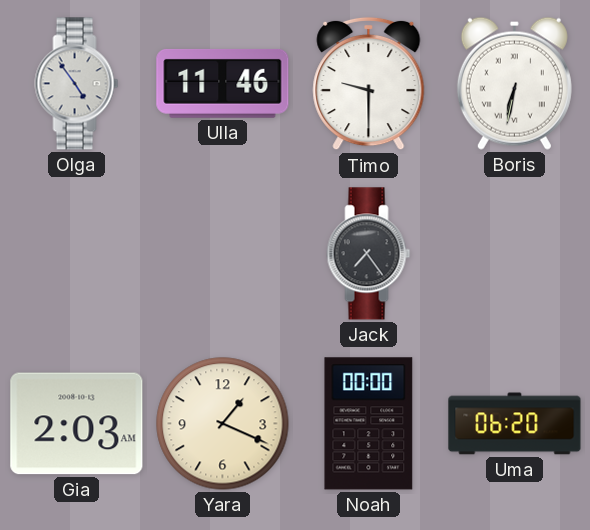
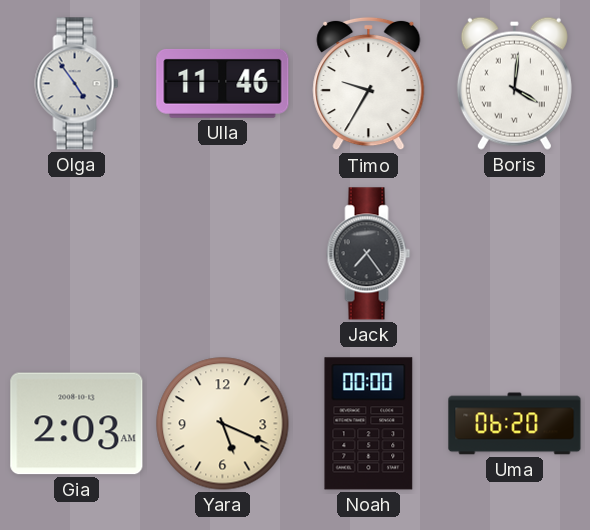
Timo: 9:30 -> 9:35 (369, 84)
Boris: 6:32 -> 4:01 (514, 83)
Yara: 1:19 -> 5:19 (223, 424)
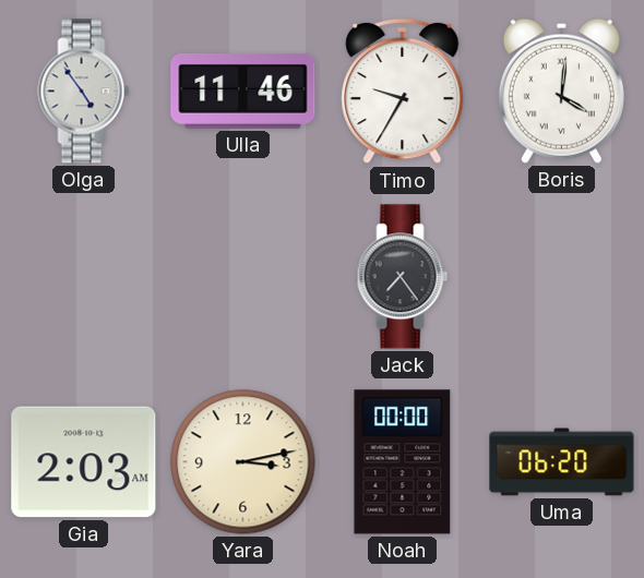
Yara: 5:19 -> 3:13 (243, 462)
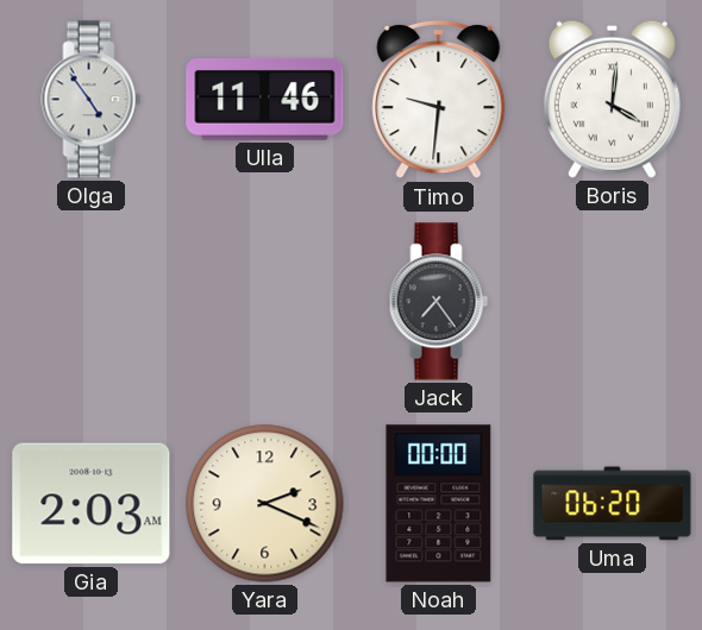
Timo: 9:35 -> 9:31 (439, 100)
Yara: 3:13 -> 2:19 (265, 504)
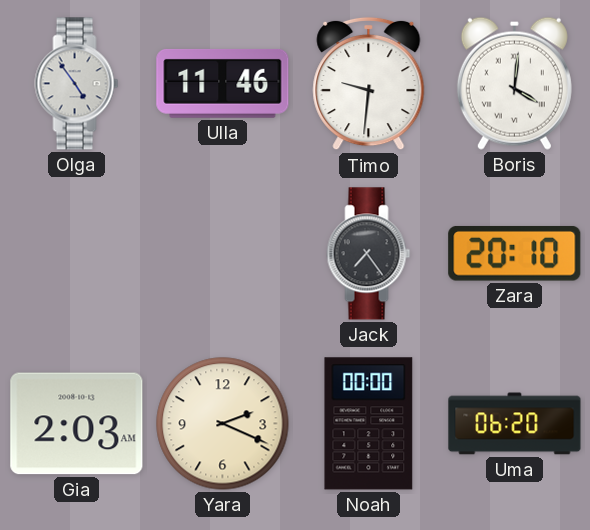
Zara: none -> 20:10 (515, 253)
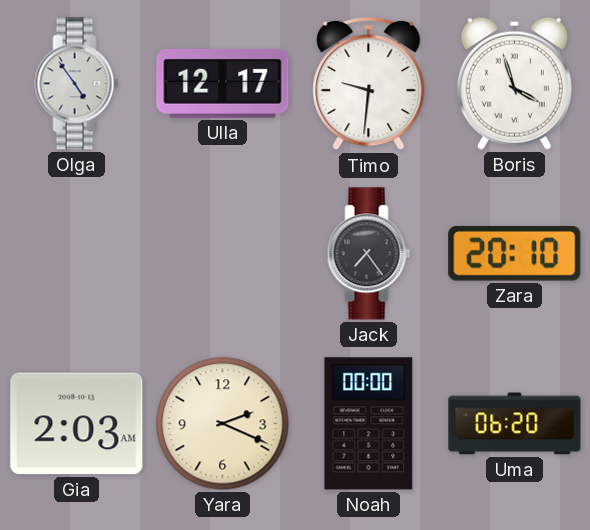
Ulla: 11:46 -> 12:17 (223, 83)
Boris: 4:01 -> 3:57 (514, 83)
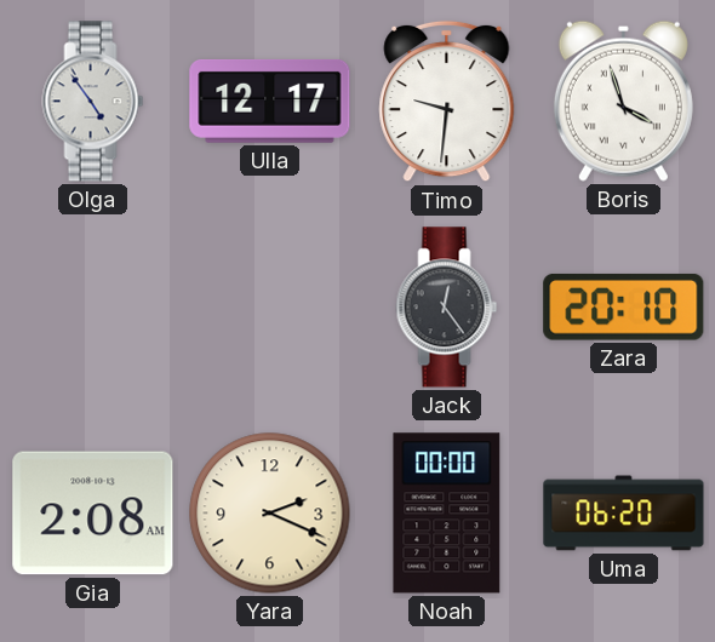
Jack: 7:24 -> 12:24 (447, 308)
Gia: 2:03 -> 2:08 (93, 514)
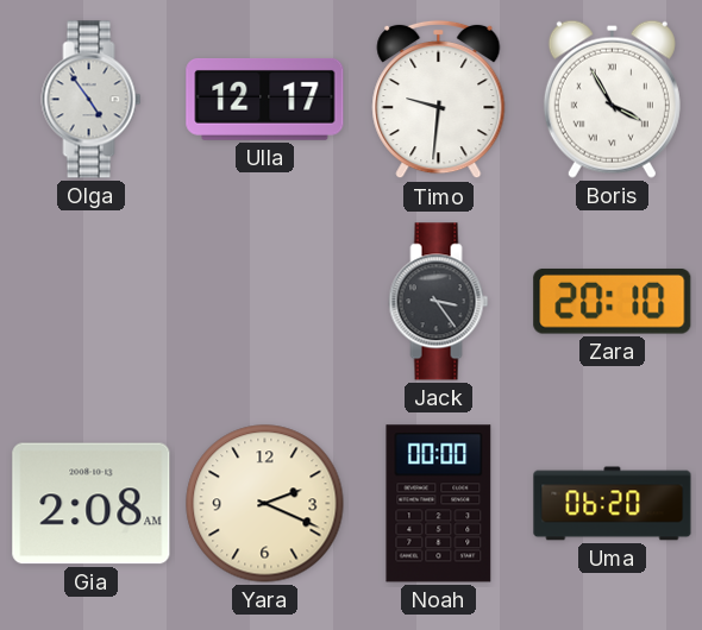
Boris: 3:57 -> 3:55 (612, 99)
Jack: 12:24 -> 3:24 (439, 302)
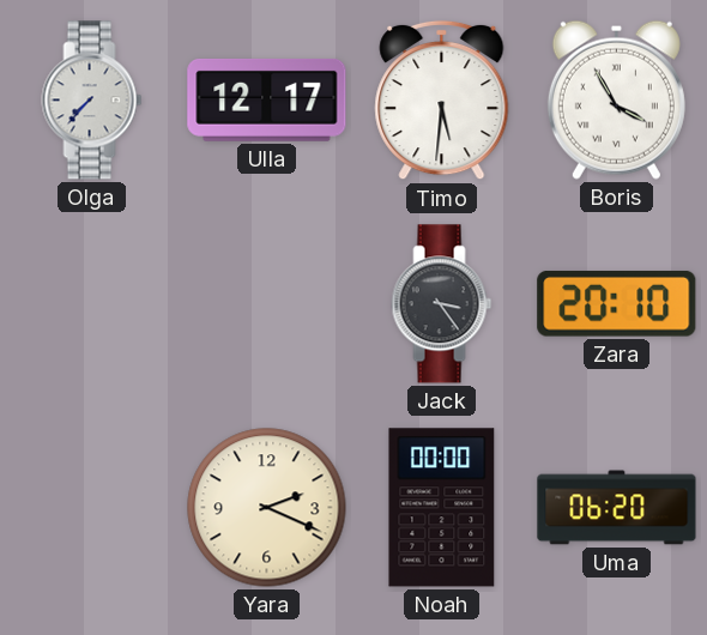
Olga: 4:54 -> 7:37 (92, 101)
Timo: 9:31 -> 5:31 (442, 101)
Gia: 2:08 -> none (92, 504)
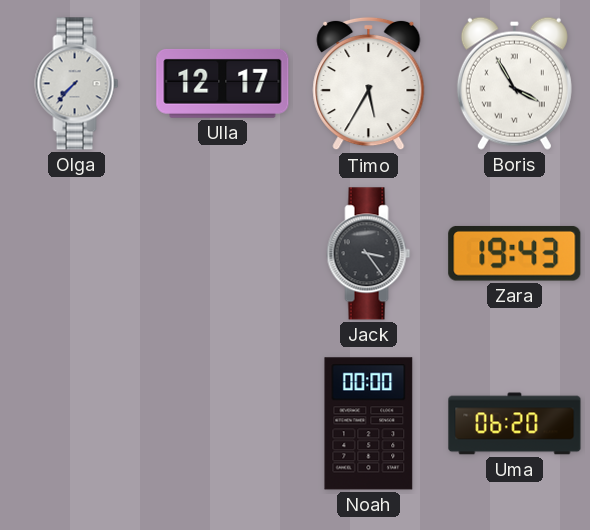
Timo: 5:31 -> 5:35 (369, 84)
Zara: 20:10 -> 19:43 (515, 253)
Yara: 2:19 -> none (267, 508)
